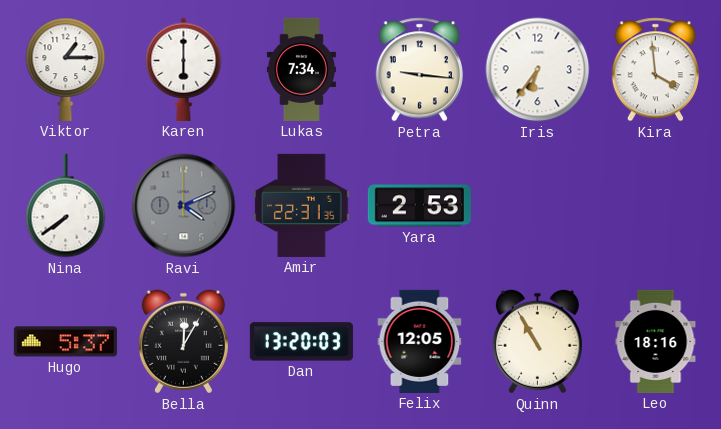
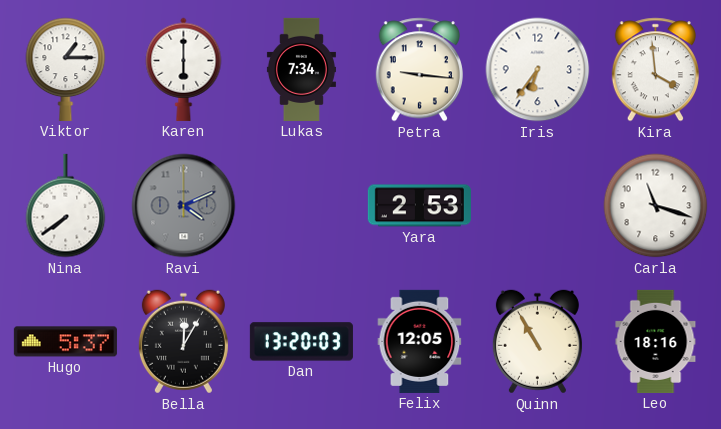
Amir: 22:31 -> none (302, 205)
Carla: none -> 11:18 (656, 206)
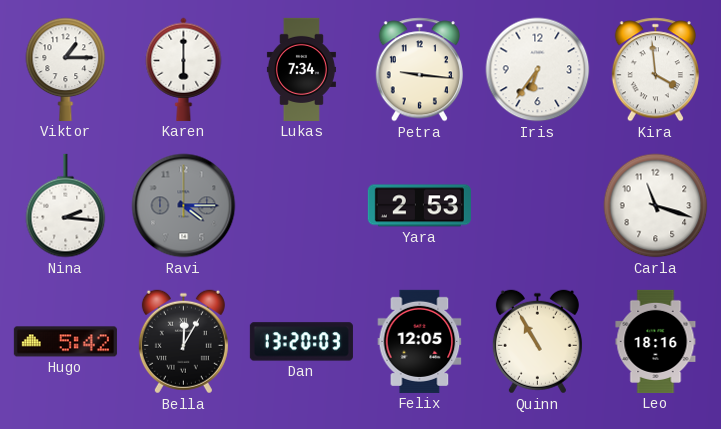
Nina: 7:39 -> 2:16 (66, 206)
Ravi: 4:11 -> 4:15 (184, 206)
Hugo: 5:37 -> 5:42 (65, 342)
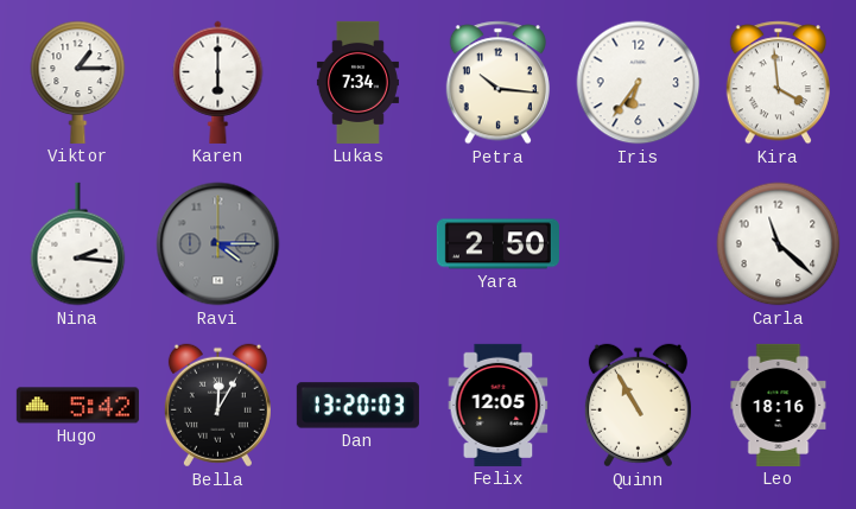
Petra: 9:16 -> 10:16 (497, 83)
Yara: 2:53 -> 2:50 (497, 244)
Carla: 11:18 -> 11:22 (779, 244)
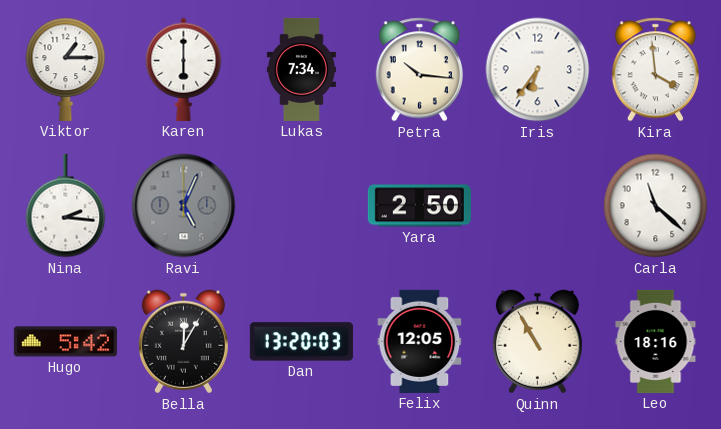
Ravi: 4:15 -> 5:04 (184, 206)
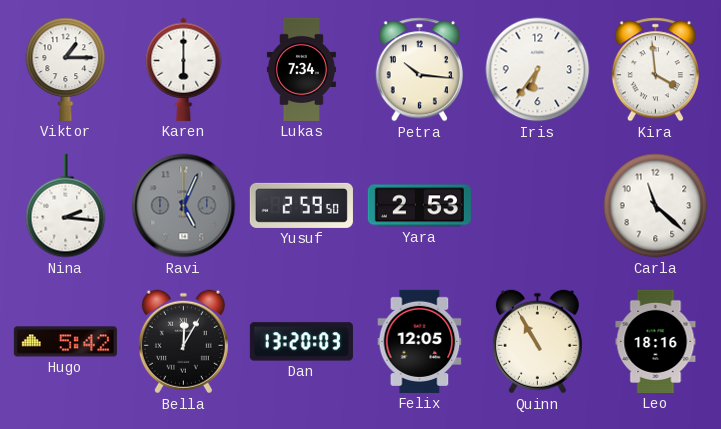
Yusuf: none -> 2:59 (301, 205)
Yara: 2:50 -> 2:53 (419, 206)
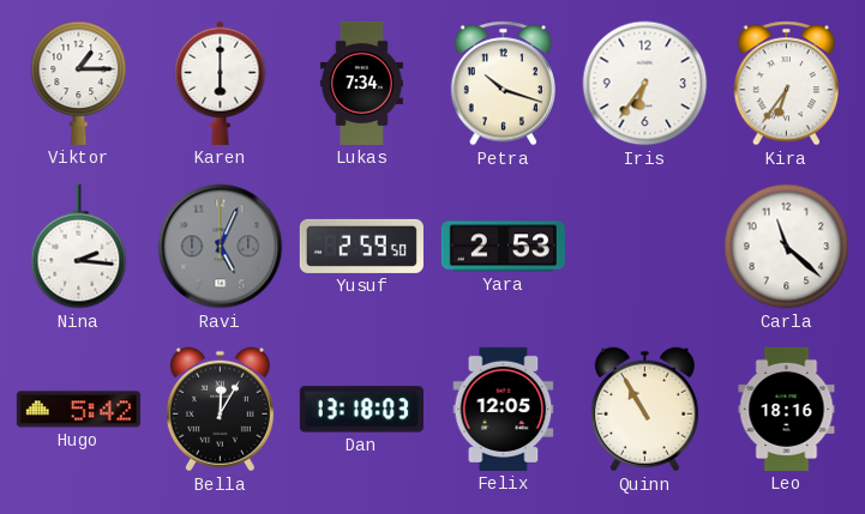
Petra: 10:16 -> 10:18 (503, 84)
Kira: 3:59 -> 6:36 (786, 84)
Dan: 13:20 -> 13:18 (361, 410)
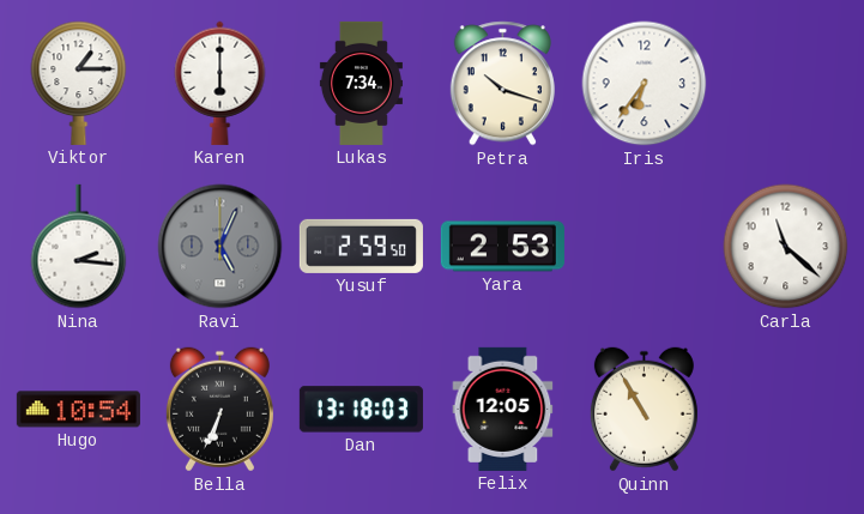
Kira: 6:36 -> none (786, 84)
Hugo: 5:42 -> 10:54 (78, 410)
Bella: 12:05 -> 6:34 (219, 410)
Leo: 18:16 -> none (787, 409)
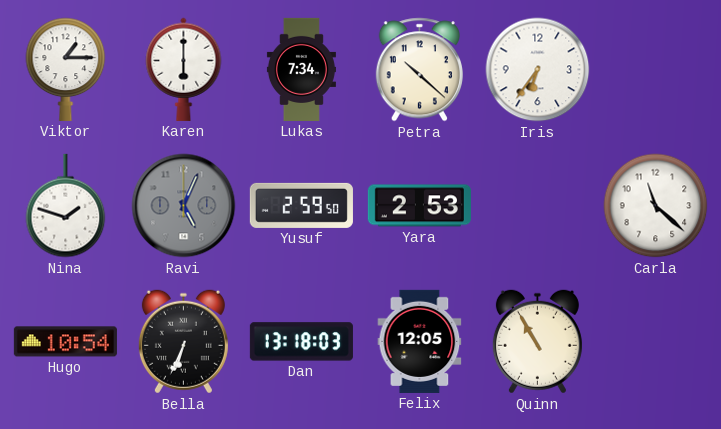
Petra: 10:18 -> 10:22 (419, 70)
Nina: 2:16 -> 1:48 (66, 206)
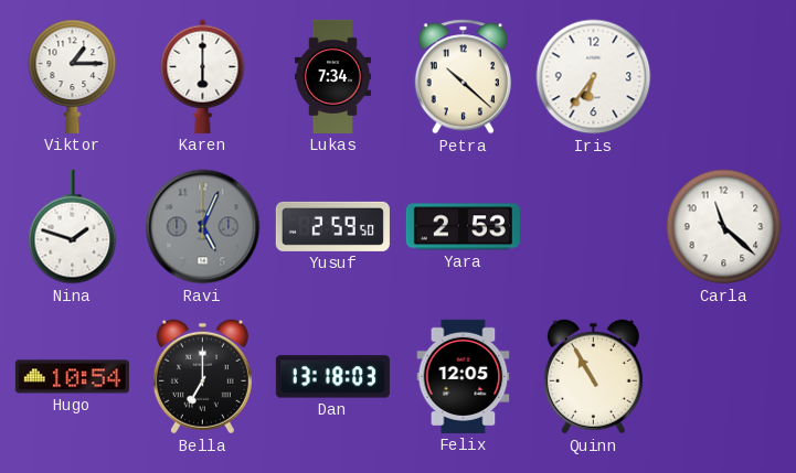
Bella: 6:34 -> 7:00 (202, 377)
